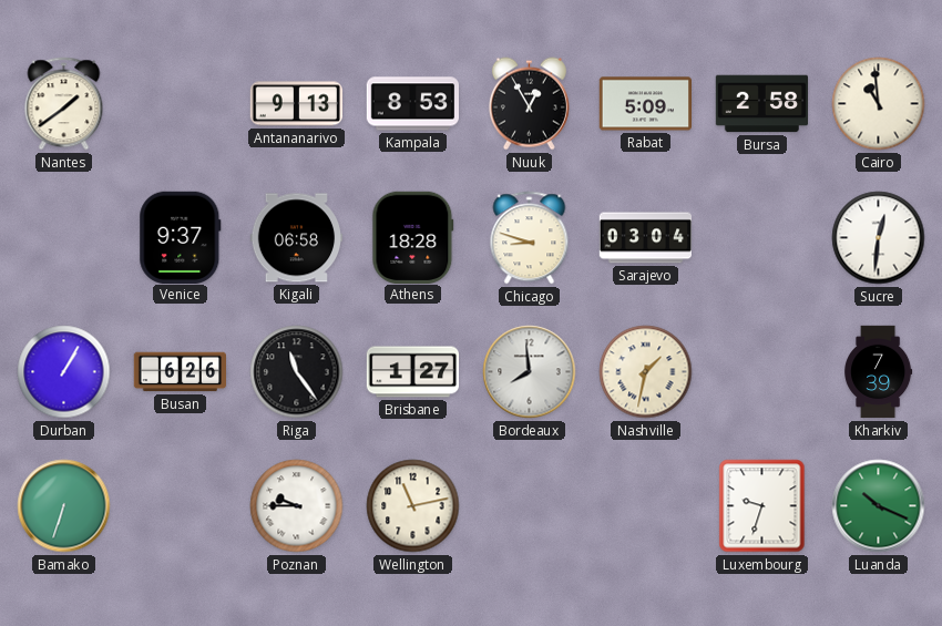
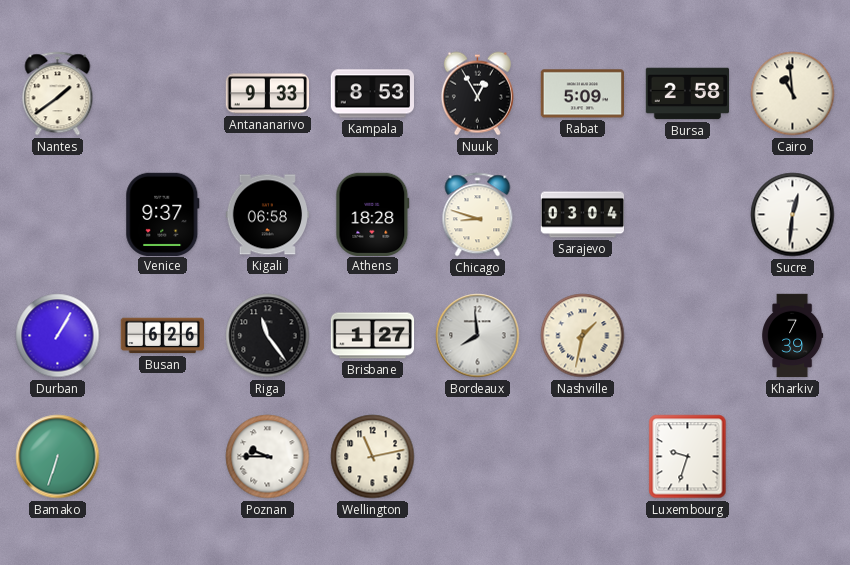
Antananarivo: 9:13 -> 9:33 (267, 94)
Luanda: 10:19 -> none (879, 506)
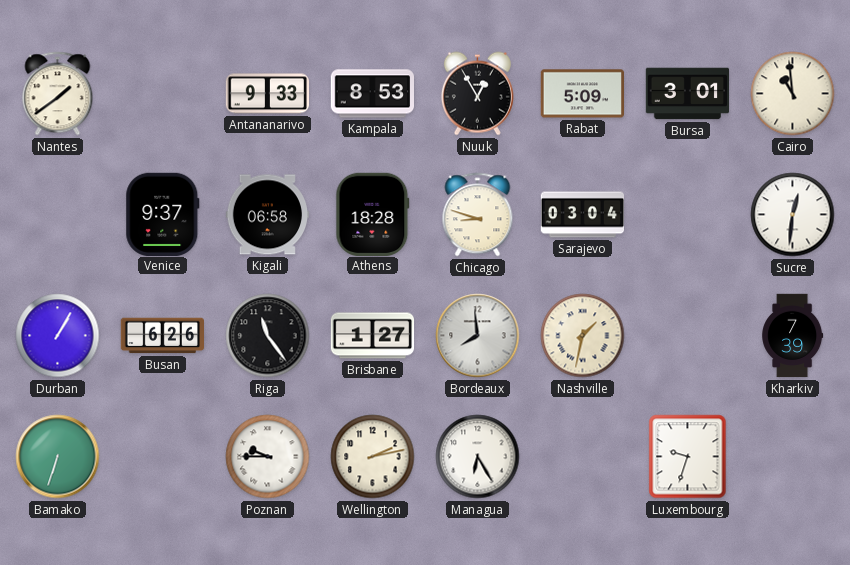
Bursa: 2:58 -> 3:01 (688, 94)
Wellington: 11:13 -> 2:13 (373, 457)
Managua: none -> 6:25 (478, 457)
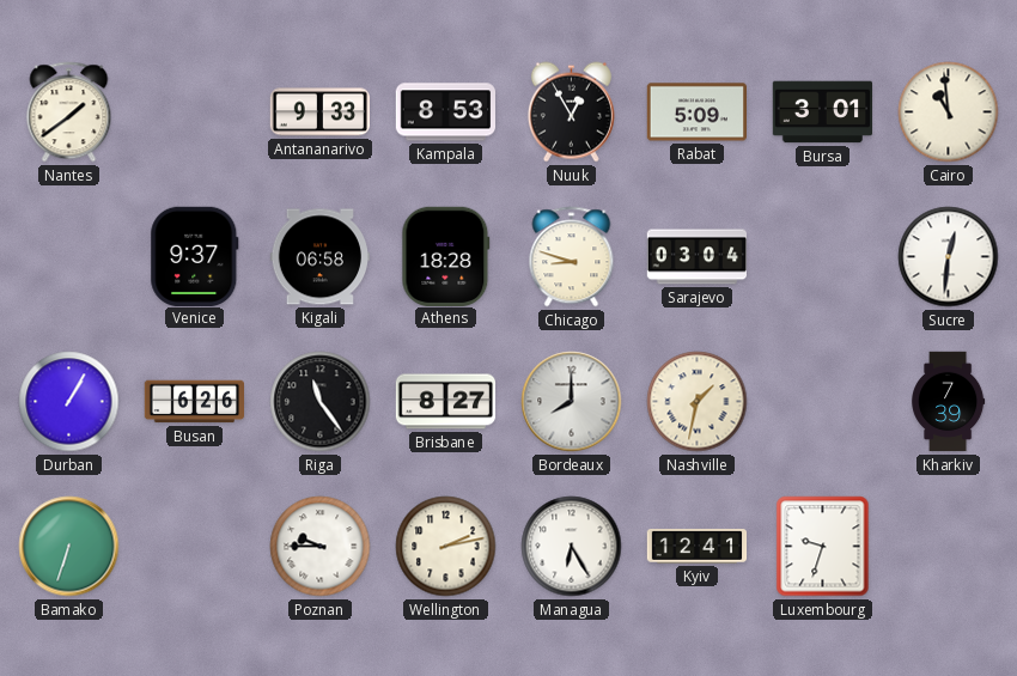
Brisbane: 1:27 -> 8:27 (446, 402)
Bordeaux: 7:59 -> 8:00 (572, 402)
Kyiv: none -> 12:41 (698, 547)
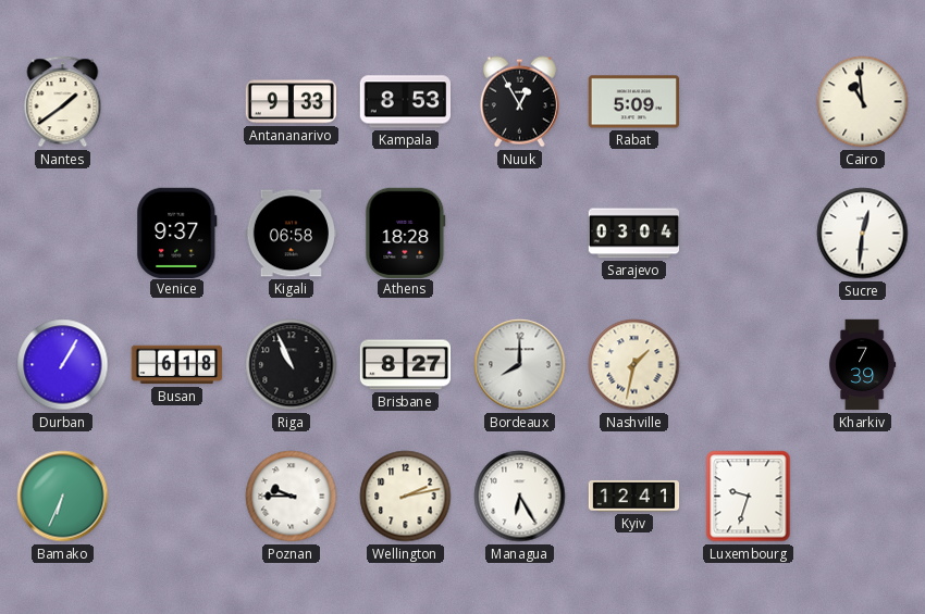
Bursa: 3:01 -> none (823, 112)
Chicago: 8:48 -> none (572, 257)
Busan: 6:26 -> 6:18 (177, 365)
Riga: 11:24 -> 10:56 (292, 365)
Bamako: 6:33 -> 6:34 (63, 497)
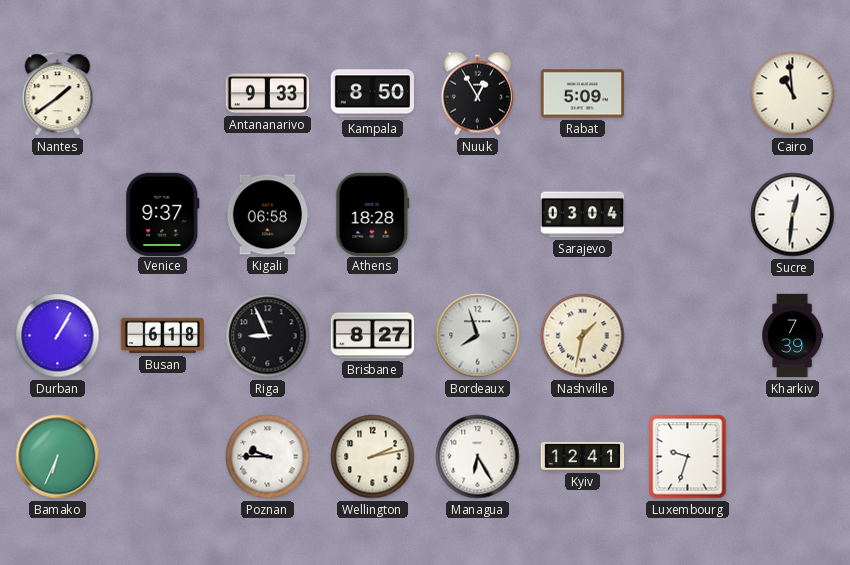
Kampala: 8:53 -> 8:50 (372, 94)
Riga: 10:56 -> 8:56 (268, 336)
Bordeaux: 8:00 -> 7:57 (478, 336)
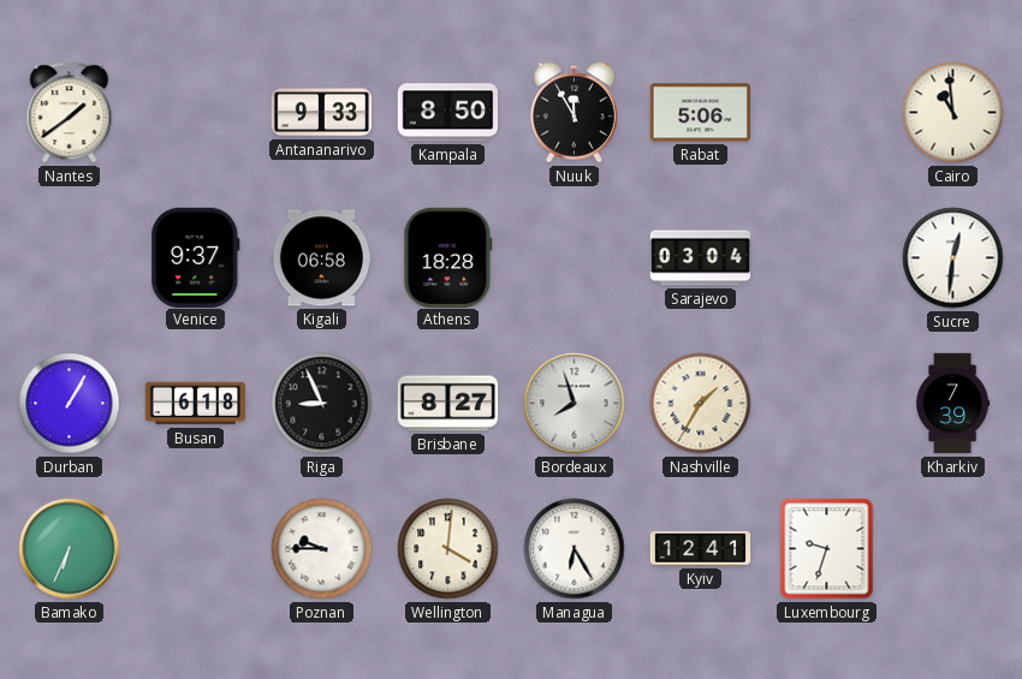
Nuuk: 12:55 -> 11:55 (574, 113)
Rabat: 5:09 -> 5:06 (700, 113)
Nashville: 1:32 -> 1:35 (701, 404)
Wellington: 2:13 -> 4:01 (448, 549)
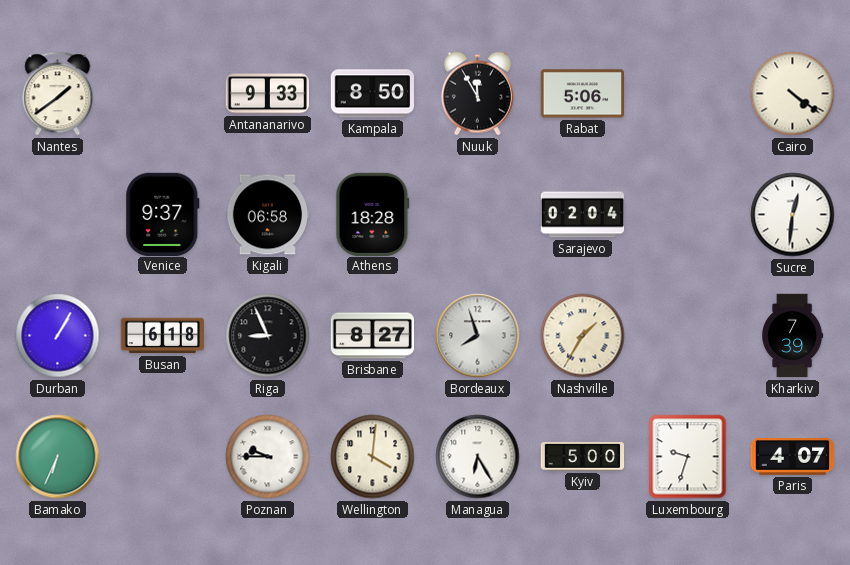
Cairo: 10:59 -> 4:21 (793, 94)
Sarajevo: 03:04 -> 02:04 (583, 215)
Kyiv: 12:41 -> 5:00 (583, 457)
Paris: none -> 4:07 (793, 457)
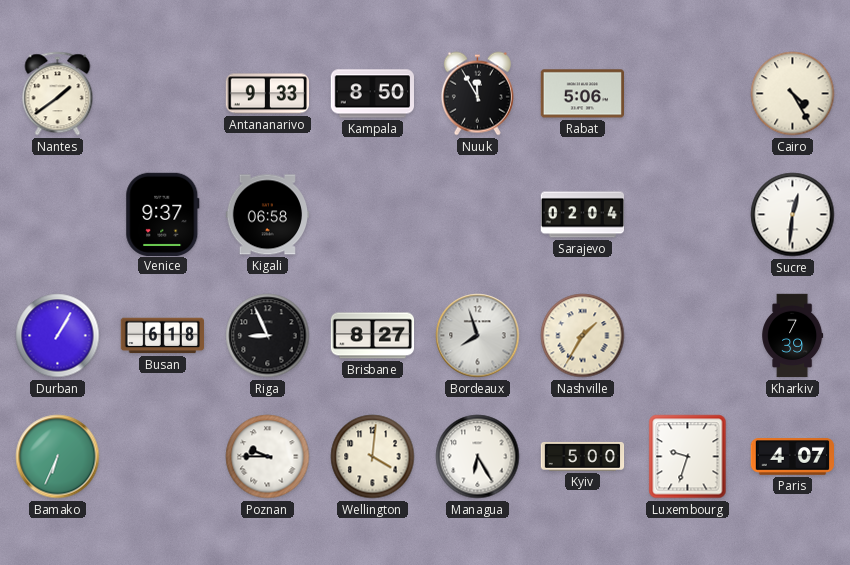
Cairo: 4:21 -> 4:25 (793, 94)
Athens: 18:28 -> none (373, 214)
